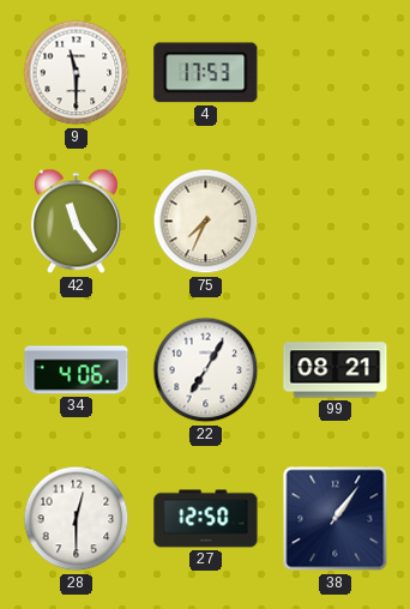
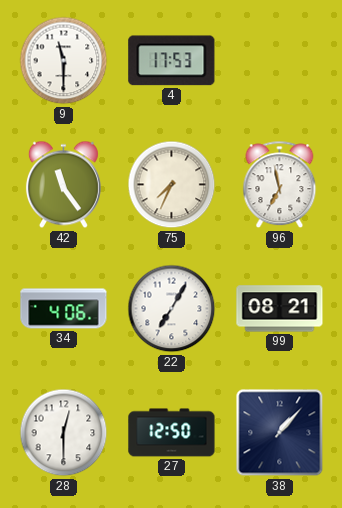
96: none -> 6:58 (280, 185)
38: 1:06 -> 1:07 (280, 433)
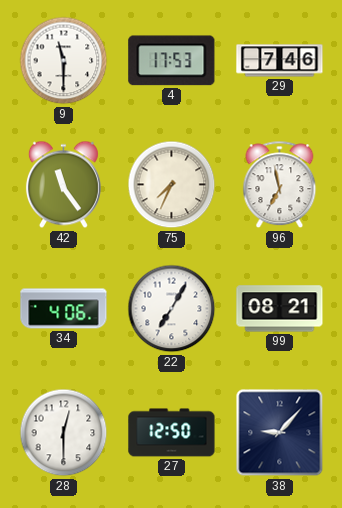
29: none -> 7:46 (280, 61)
38: 1:07 -> 9:07 (280, 433)
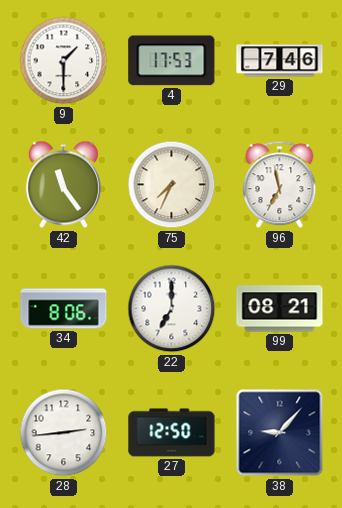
9: 11:30 -> 1:30 (64, 61)
34: 4:06 -> 8:06 (64, 309)
22: 7:05 -> 7:00 (172, 309)
28: 12:30 -> 2:44 (64, 433)
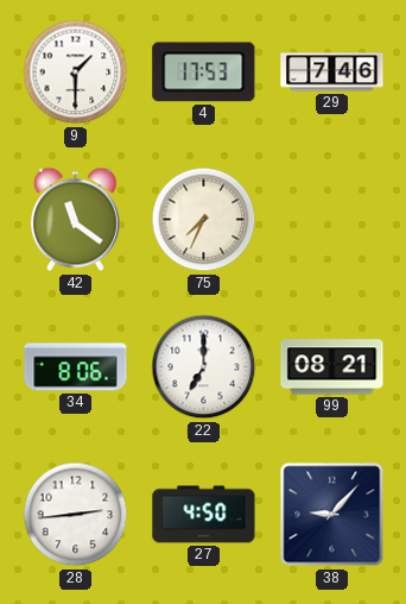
42: 11:24 -> 11:21 (75, 220)
96: 6:58 -> none (280, 185)
27: 12:50 -> 4:50 (204, 515)
